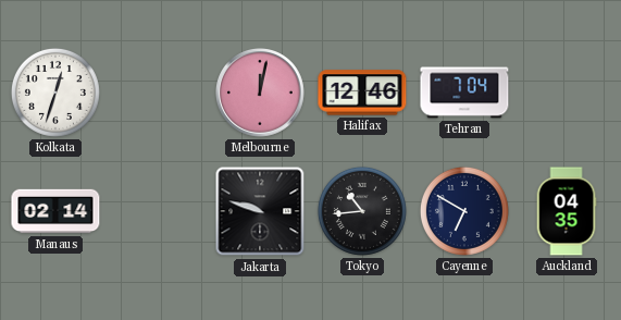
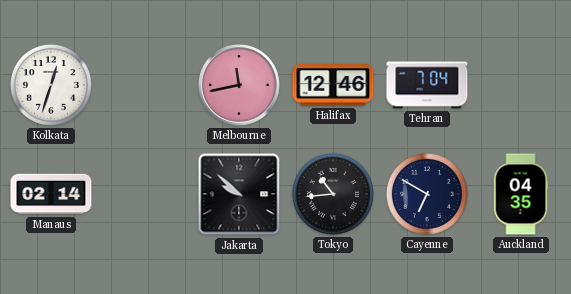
Melbourne: 12:02 -> 11:43 (239, 85)
Jakarta: 9:48 -> 9:52 (239, 194)
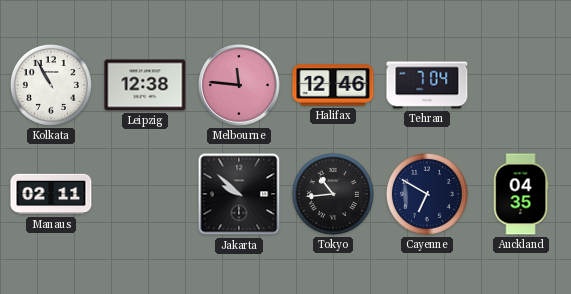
Kolkata: 12:33 -> 10:55 (51, 85)
Leipzig: none -> 12:38 (145, 85)
Melbourne: 11:43 -> 11:46 (239, 85)
Manaus: 02:14 -> 02:11 (51, 194)
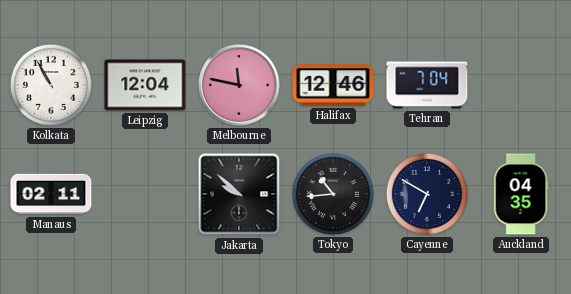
Leipzig: 12:38 -> 12:04 (145, 85)
Melbourne: 11:46 -> 11:47 (239, 85)
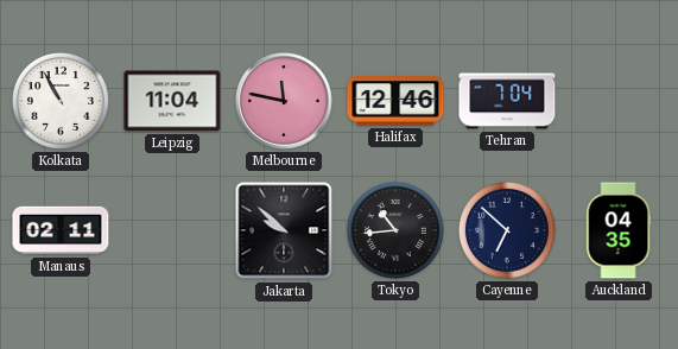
Leipzig: 12:04 -> 11:04 (172, 101)
Cayenne: 6:50 -> 6:52 (507, 230)
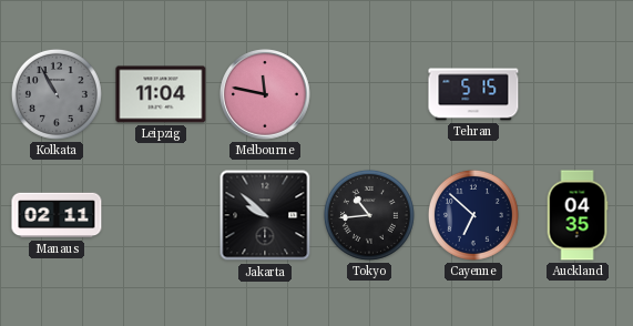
Kolkata dial: white -> grey (57, 94)
Halifax: 12:46 -> none (395, 101)
Tehran: 7:04 -> 5:15 (473, 94)
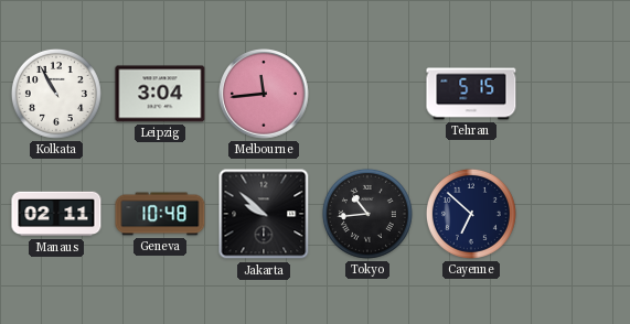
Kolkata dial: grey -> white (56, 94)
Leipzig: 11:04 -> 3:04 (160, 94)
Melbourne: 11:47 -> 11:44 (264, 94)
Geneva: none -> 10:48 (160, 214)
Auckland: 04:35 -> none (578, 215)
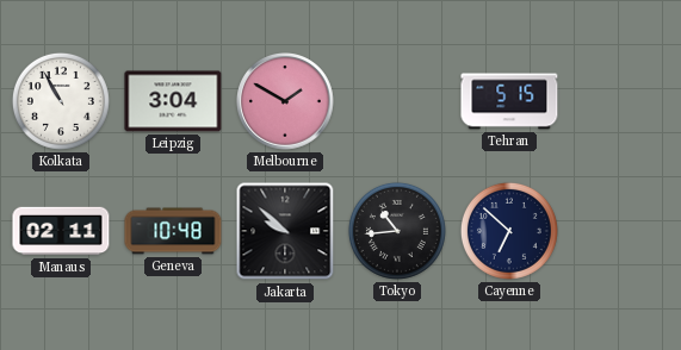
Melbourne: 11:44 -> 1:50 (285, 101)
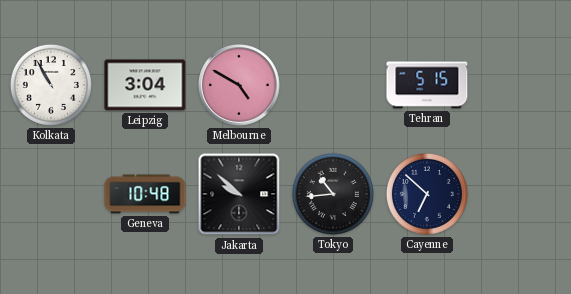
Melbourne: 1:50 -> 4:50 (239, 85)
Manaus: 02:11 -> none (61, 231)
